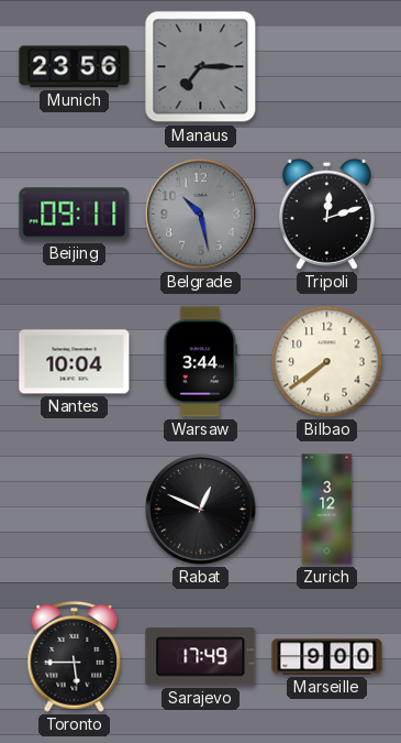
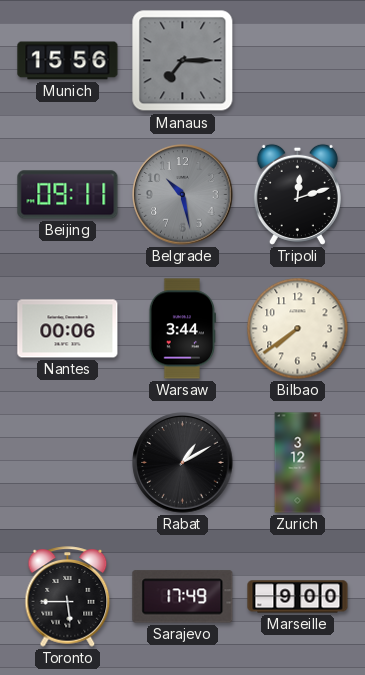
Munich: 23:56 -> 15:56 (68, 61)
Nantes: 10:04 -> 00:06 (68, 329)
Rabat: 12:49 -> 1:10 (183, 463)
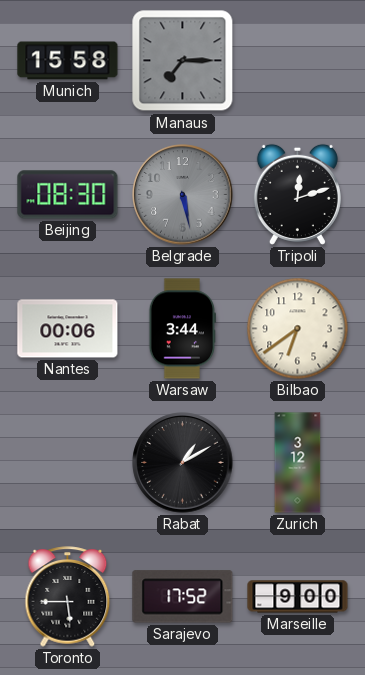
Munich: 15:56 -> 15:58 (68, 61)
Beijing: 09:11 -> 08:30 (68, 195)
Belgrade: 10:28 -> 5:28 (183, 195)
Bilbao: 7:39 -> 6:39 (298, 329)
Sarajevo: 17:49 -> 17:52 (183, 597)
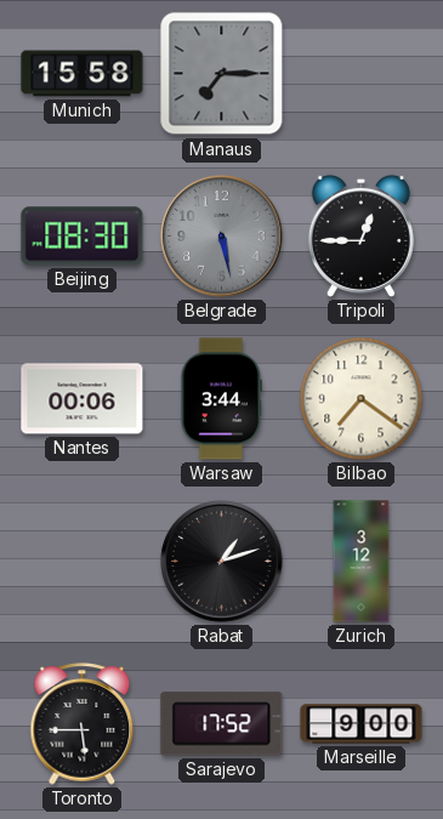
Tripoli: 12:12 -> 12:45 (360, 235)
Bilbao: 6:39 -> 7:21 (362, 399)
Rabat: 1:10 -> 1:12 (222, 562)
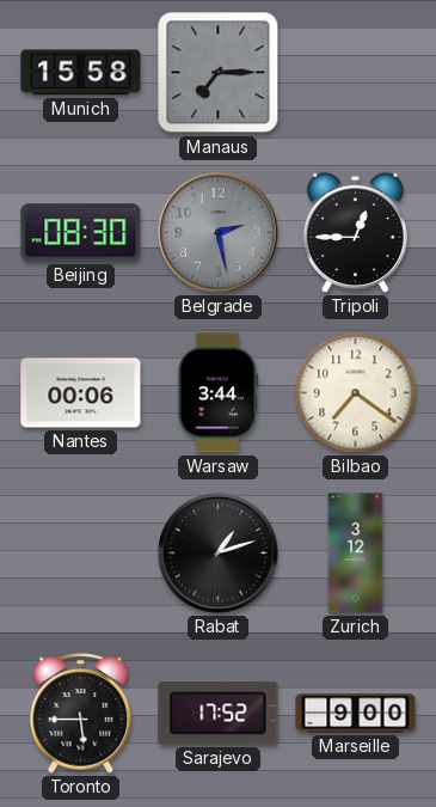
Belgrade: 5:28 -> 2:28 (219, 233)
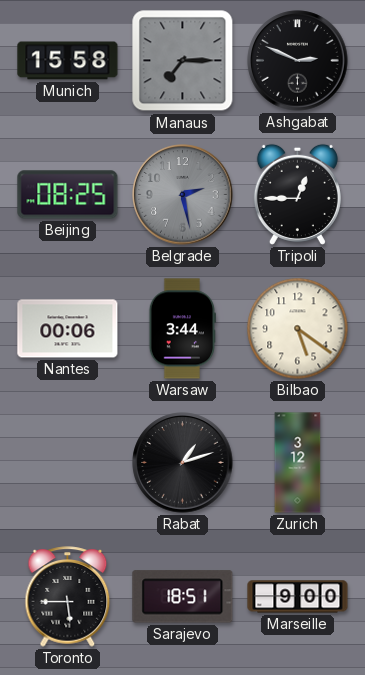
Ashgabat: none -> 2:49 (298, 61)
Beijing: 08:30 -> 08:25 (68, 195)
Bilbao: 7:21 -> 5:21 (298, 329)
Sarajevo: 17:52 -> 18:51 (183, 597)
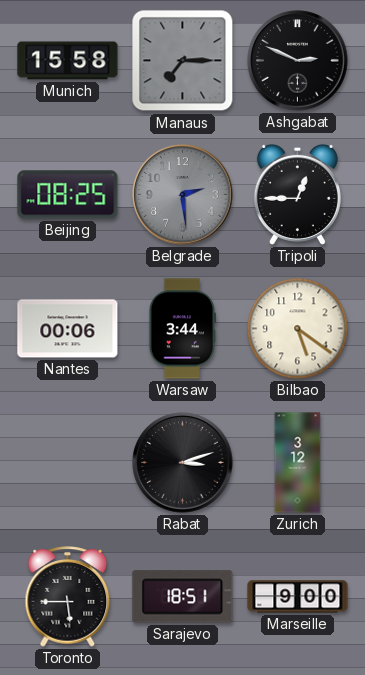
Belgrade: 2:28 -> 2:29 (183, 195)
Rabat: 1:12 -> 3:12 (183, 463)
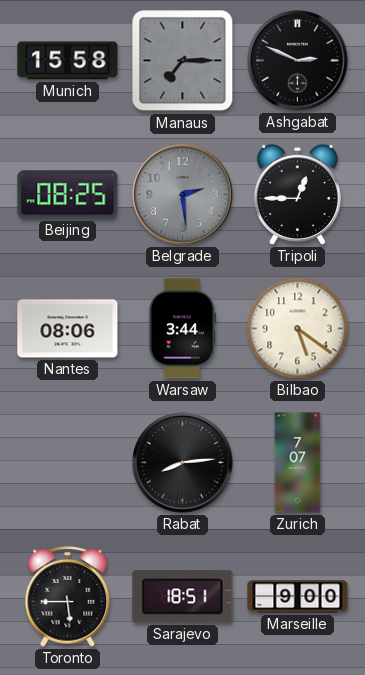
Nantes: 00:06 -> 08:06 (68, 329)
Rabat: 3:12 -> 8:14 (183, 463)
Zurich: 3:12 -> 7:07 (298, 463)
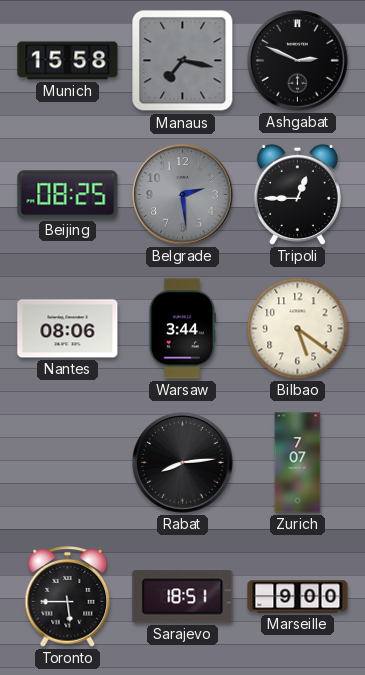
Manaus: 7:15 -> 7:17 (183, 61)
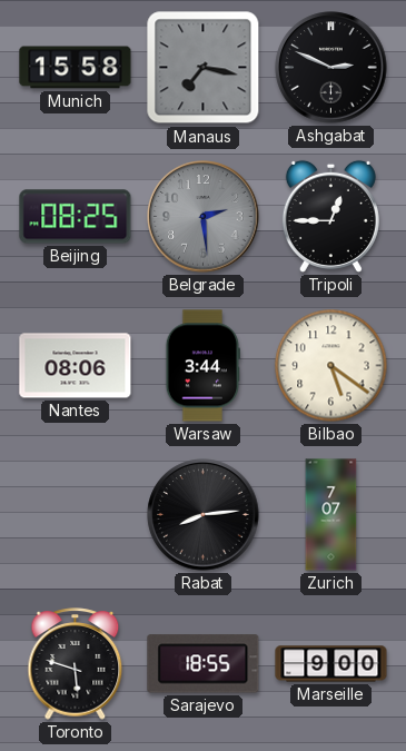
Toronto: 5:45 -> 5:48 (76, 664)
Sarajevo: 18:51 -> 18:55 (204, 664)
